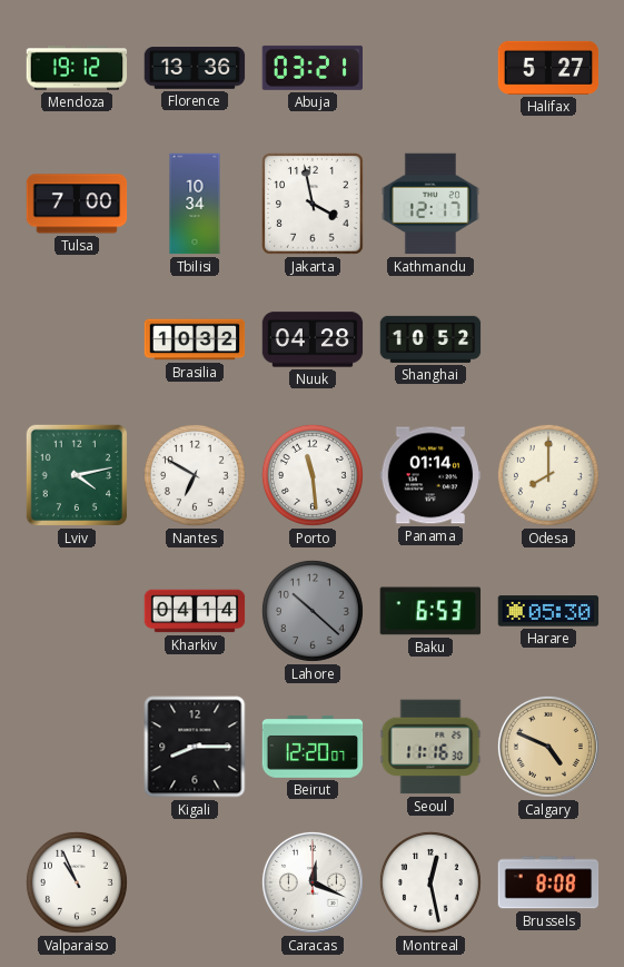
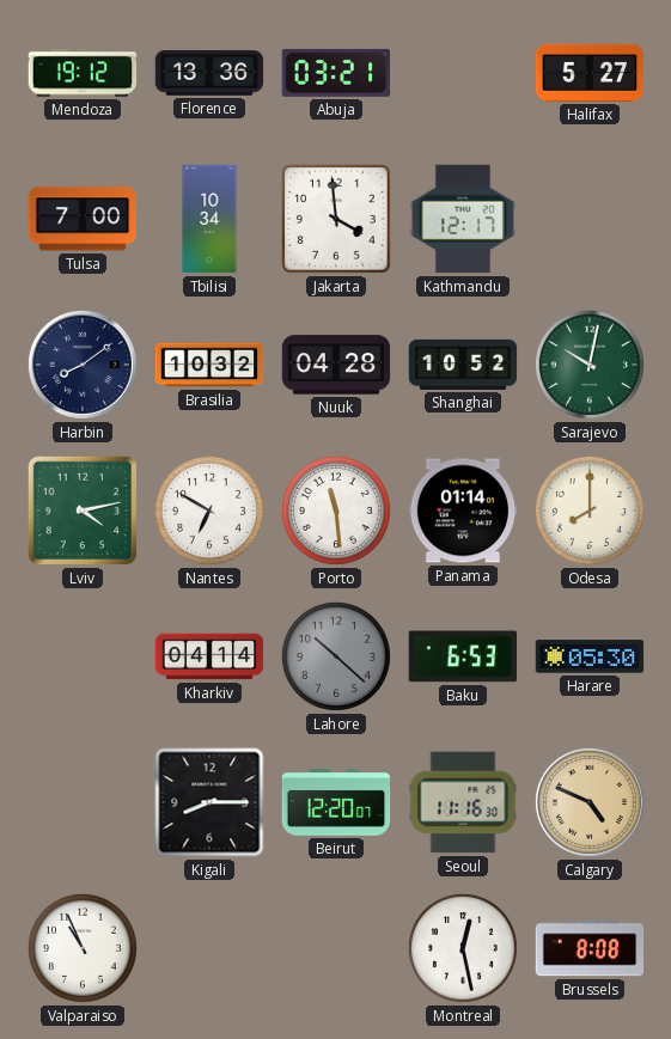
Jakarta: 3:58 -> 3:59 (337, 220)
Harbin: none -> 8:09 (83, 365)
Sarajevo: none -> 10:02 (590, 365)
Caracas: 12:19 -> none (313, 882)
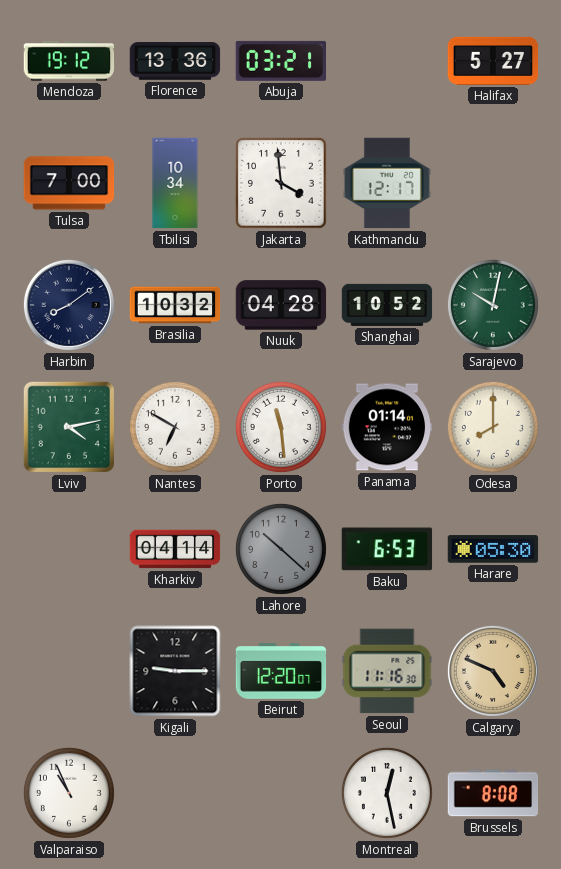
Kigali: 8:15 -> 9:15 (175, 671)
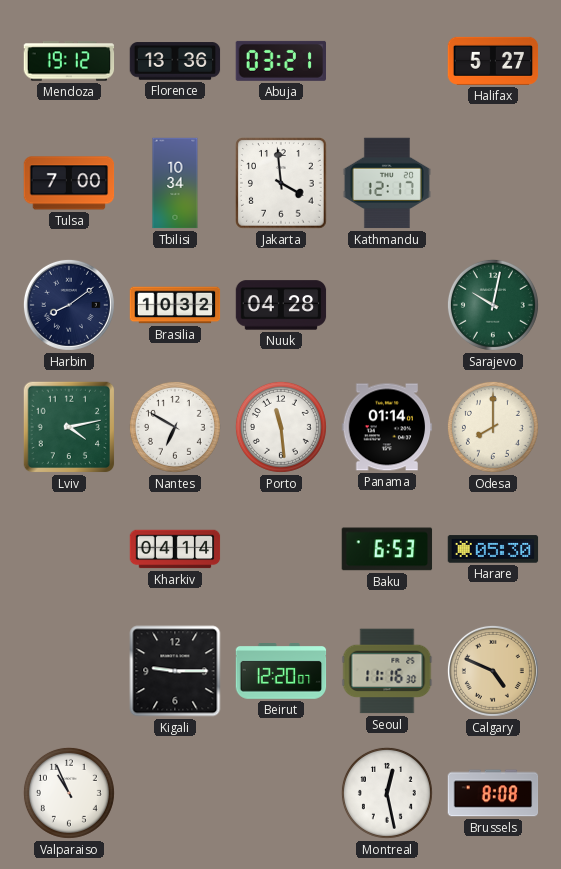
Shanghai: 10:52 -> none (387, 305)
Lahore: 10:22 -> none (281, 549)
